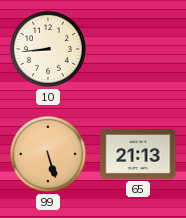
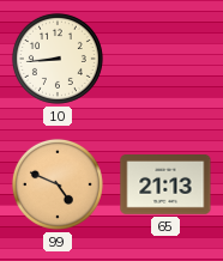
99: 5:27 -> 4:49 (58, 184)
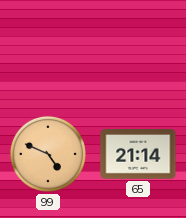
10: 8:44 -> none (58, 59)
65: 21:13 -> 21:14 (138, 155)
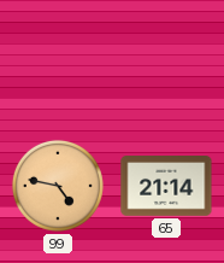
99: 4:49 -> 4:47 (58, 186)
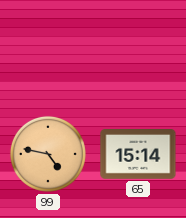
65: 21:14 -> 15:14 (138, 155)
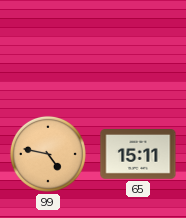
65: 15:14 -> 15:11 (138, 155)
